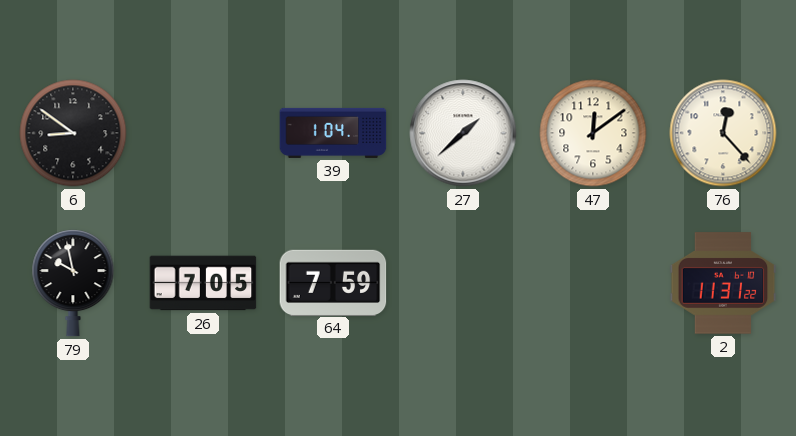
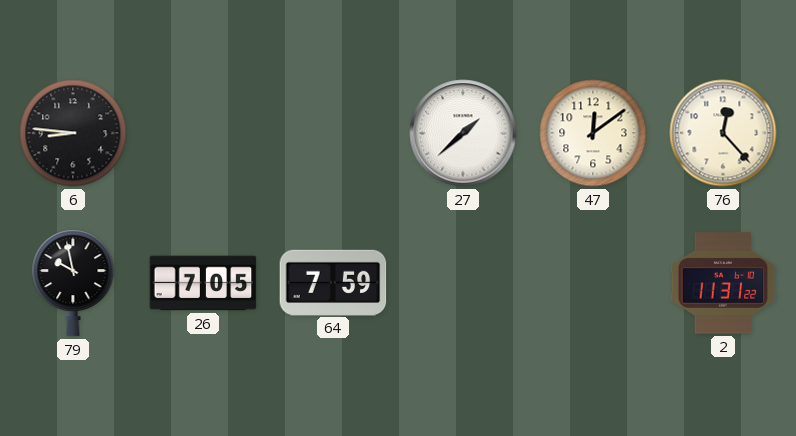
6: 8:51 -> 8:46 (73, 133)
39: 1:04 -> none (333, 133)
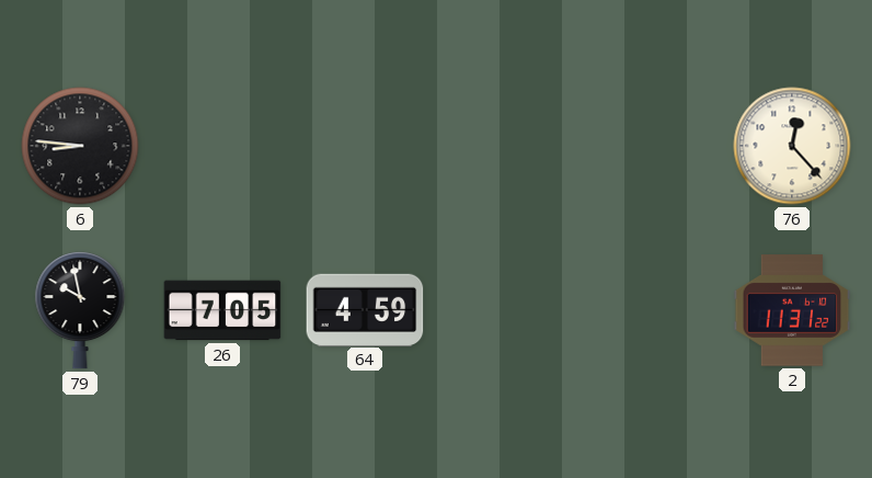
27: 1:38 -> none (463, 133)
47: 12:09 -> none (593, 133)
64: 7:59 -> 4:59 (365, 309)
